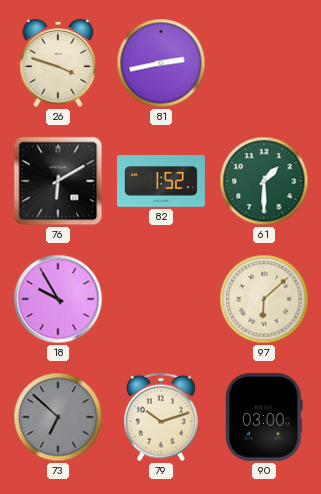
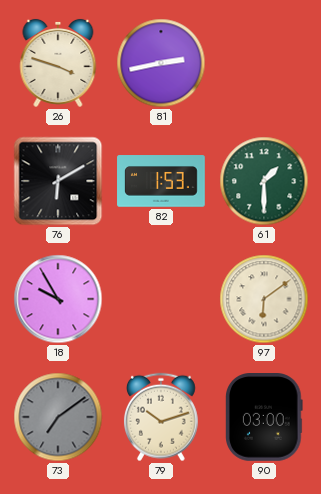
82: 1:52 -> 1:53 (161, 181)
97: 6:08 -> 6:09 (264, 299)
73: 6:52 -> 7:09 (58, 417)
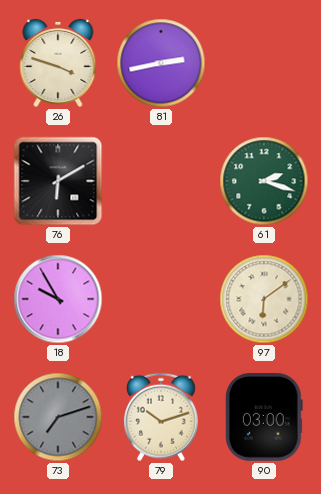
82: 1:53 -> none (161, 181)
61: 1:30 -> 2:18 (264, 181)
73: 7:09 -> 7:12 (58, 417)
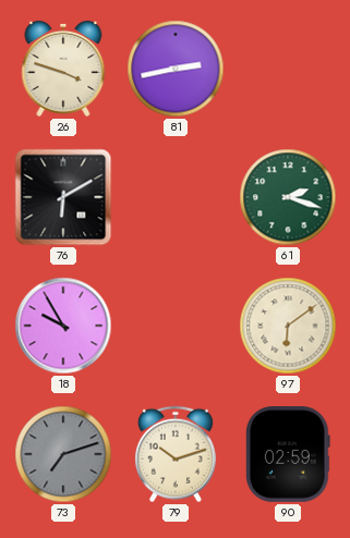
90: 03:00 -> 02:59 (288, 455)
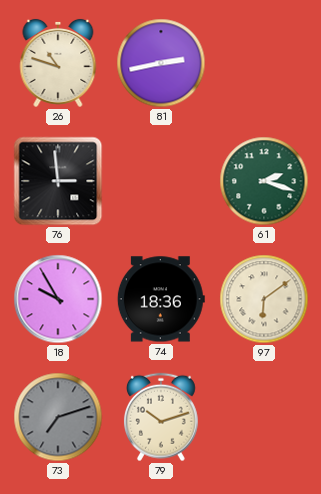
26: 3:48 -> 10:48 (58, 63)
76: 6:10 -> 2:59 (58, 181)
74: none -> 18:36 (161, 299)
90: 02:59 -> none (288, 455)
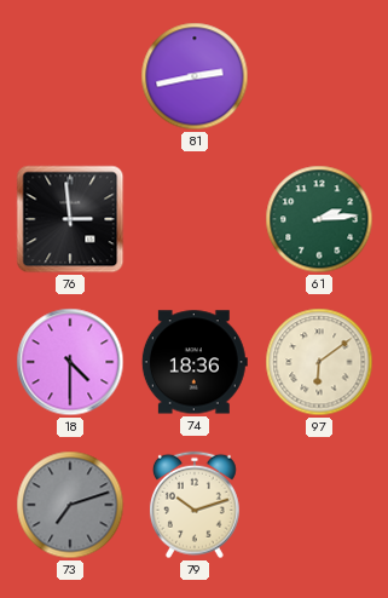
26: 10:48 -> none (58, 63)
61: 2:18 -> 2:14 (319, 219)
18: 9:55 -> 4:30 (70, 362)
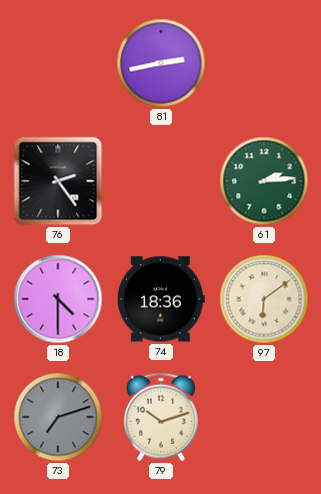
76: 2:59 -> 2:24 (58, 181)
